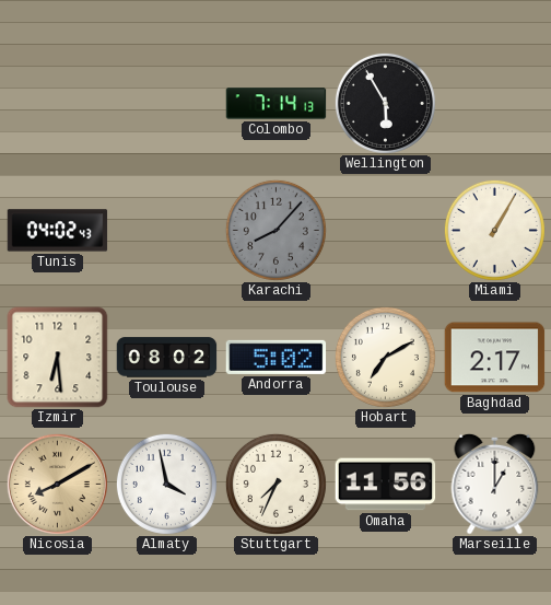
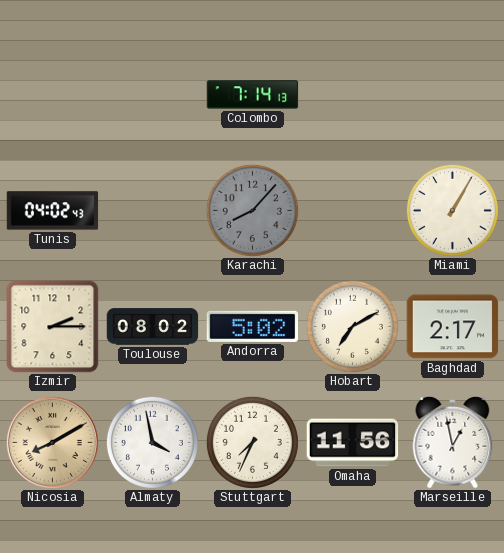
Wellington: 5:55 -> none (385, 103)
Izmir: 6:29 -> 2:15 (53, 327)
Marseille: 1:00 -> 12:58 (453, 442)
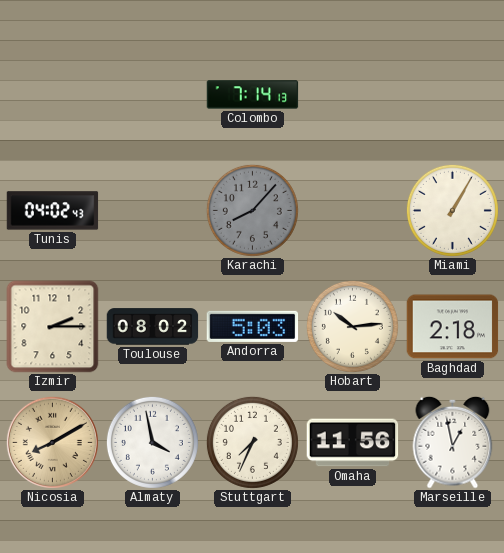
Andorra: 5:02 -> 5:03 (253, 326)
Hobart: 7:10 -> 10:14 (352, 326)
Baghdad: 2:17 -> 2:18 (453, 327)
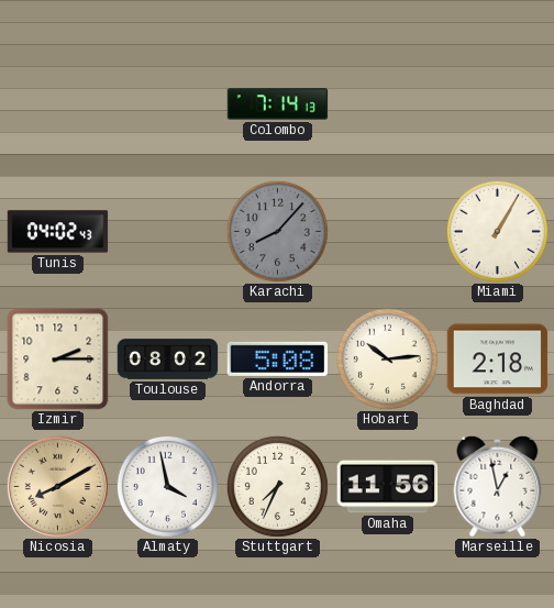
Andorra: 5:03 -> 5:08 (278, 358)
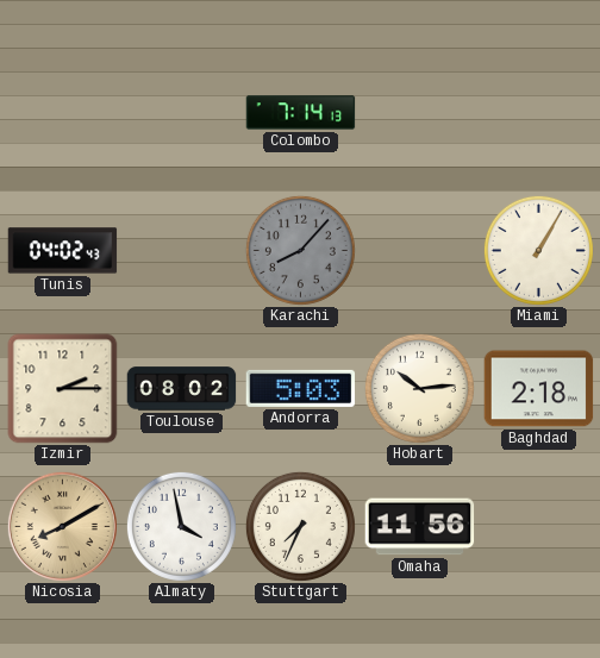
Andorra: 5:08 -> 5:03 (301, 388)
Marseille: 12:58 -> none (498, 486)
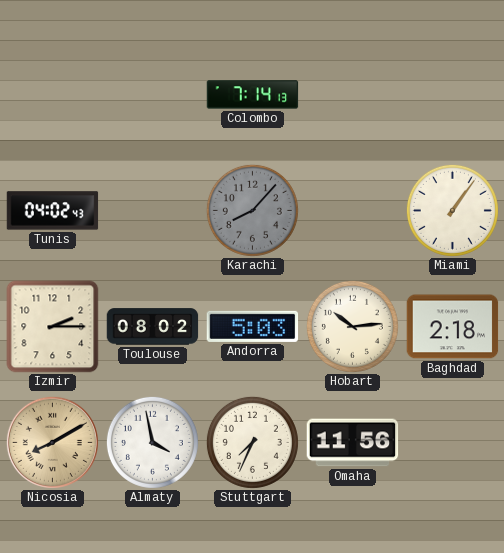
Miami: 1:05 -> 1:06 (452, 210)
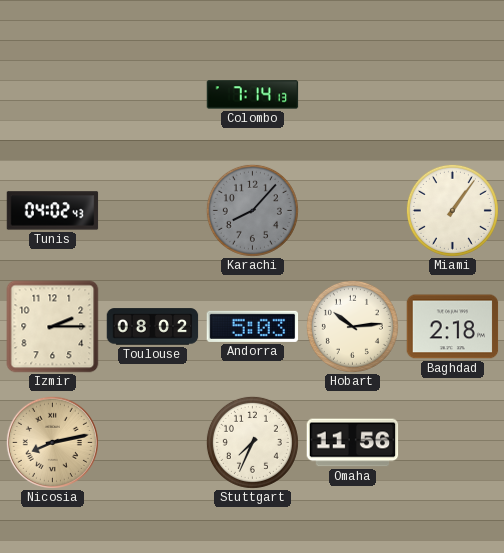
Nicosia: 8:10 -> 8:13 (52, 442)
Almaty: 3:58 -> none (152, 442)
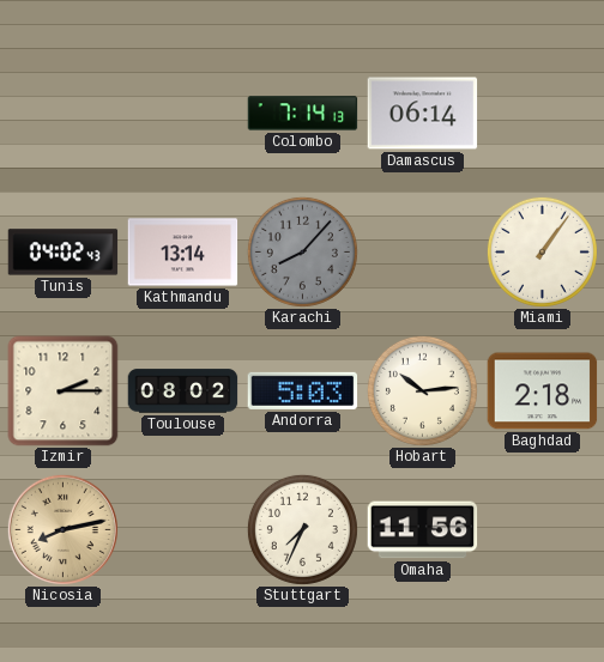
Damascus: none -> 06:14 (423, 114)
Kathmandu: none -> 13:14 (183, 253)
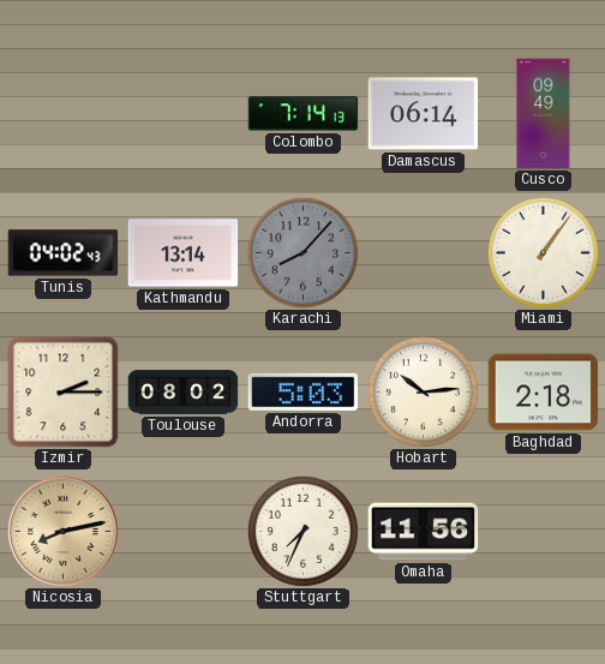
Cusco: none -> 09:49 (544, 114)
